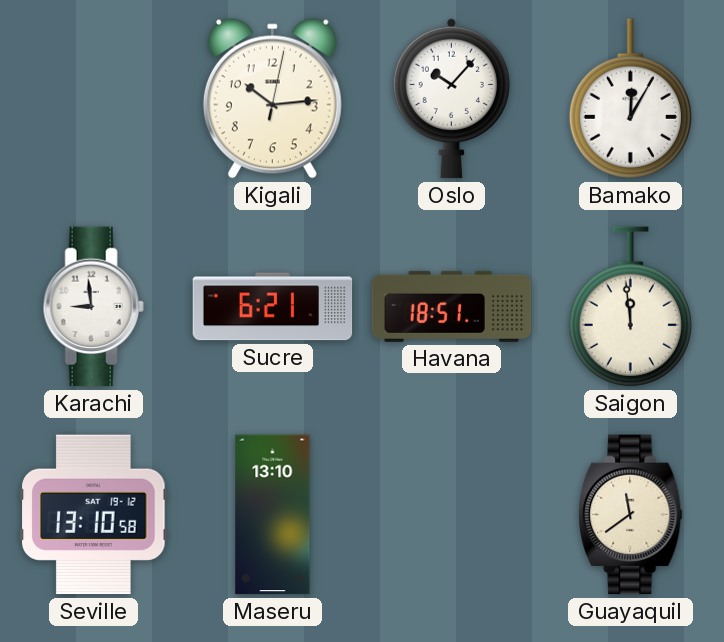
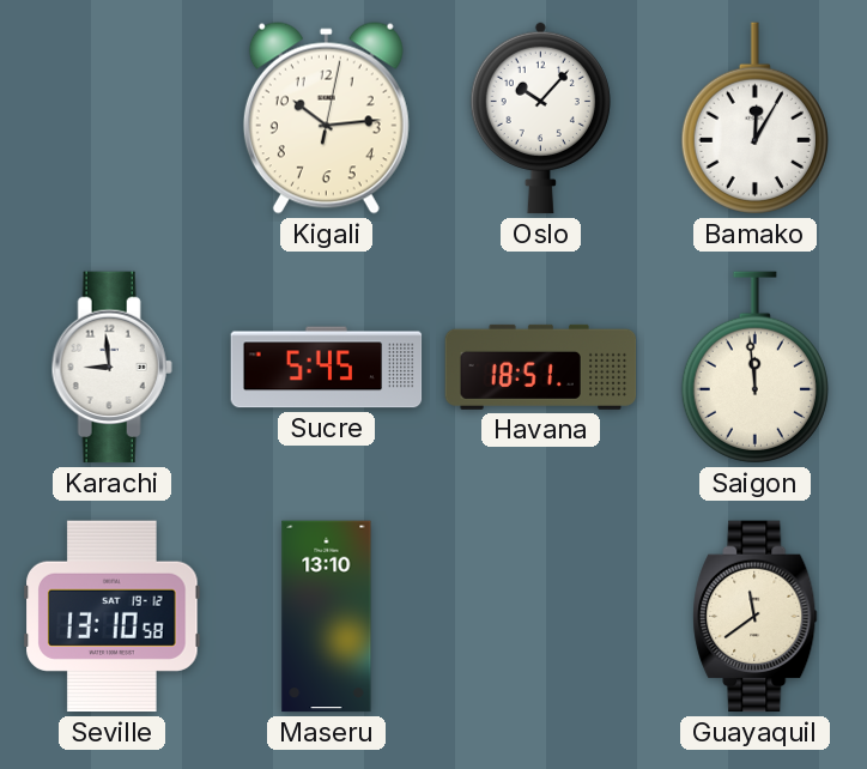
Sucre: 6:21 -> 5:45 (327, 368)
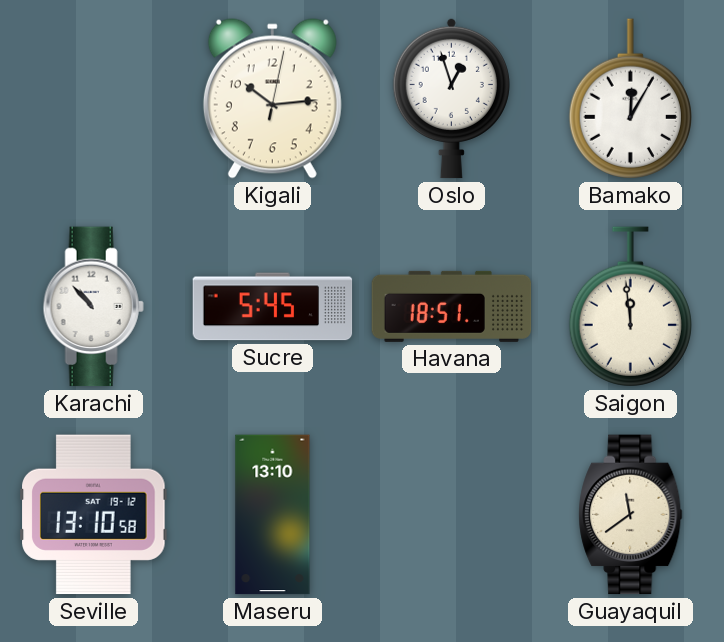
Oslo: 10:07 -> 12:57 (451, 98)
Karachi: 8:59 -> 10:53 (93, 307)
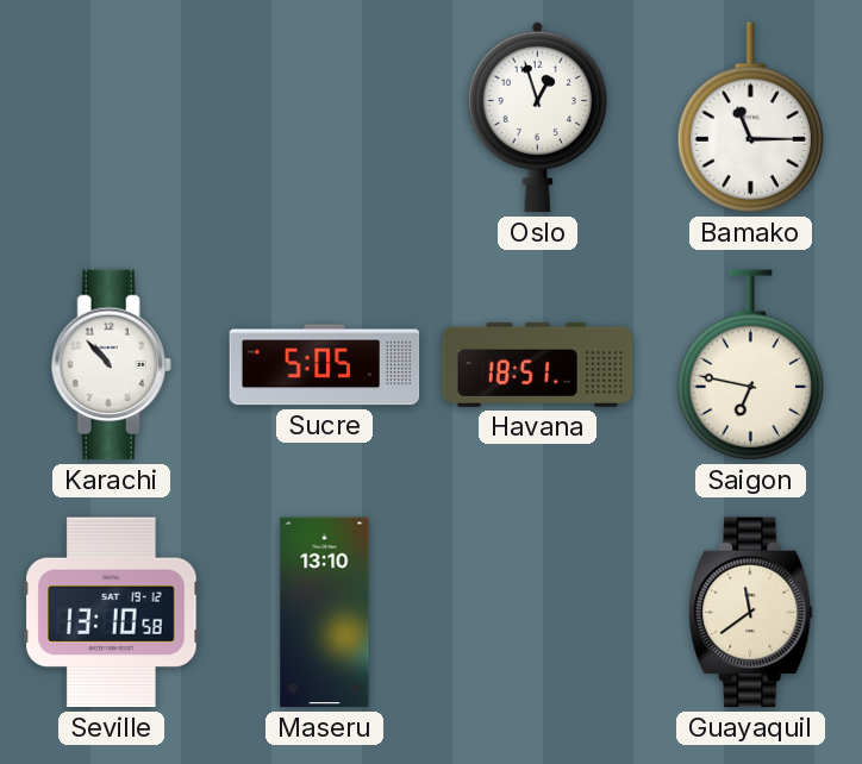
Kigali: 10:14 -> none (272, 99)
Bamako: 12:05 -> 11:15 (750, 118)
Sucre: 5:45 -> 5:05 (325, 365)
Saigon: 11:59 -> 6:47 (750, 365)
